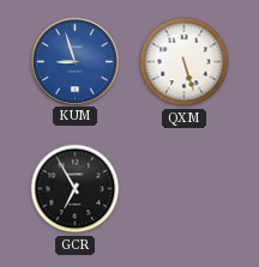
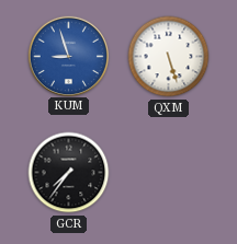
GCR: 6:55 -> 7:36 (69, 173)
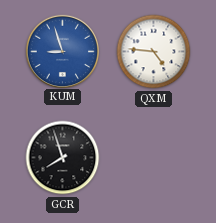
QXM: 5:27 -> 4:46 (154, 52)
GCR: 7:36 -> 7:57 (63, 158)
